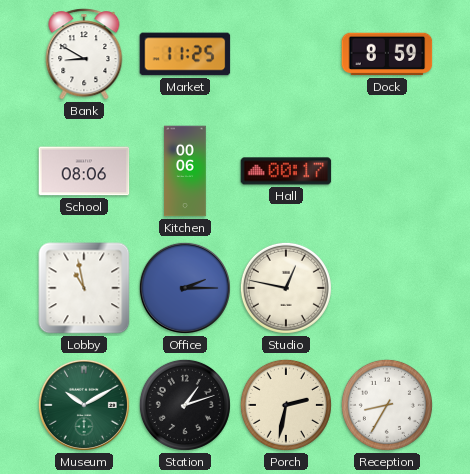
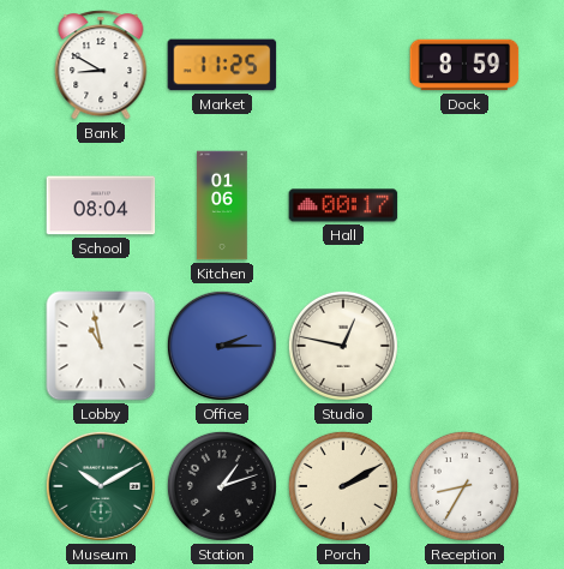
School: 08:06 -> 08:04 (101, 205)
Kitchen: 00:06 -> 01:06 (222, 205)
Porch: 2:32 -> 2:10 (343, 486)
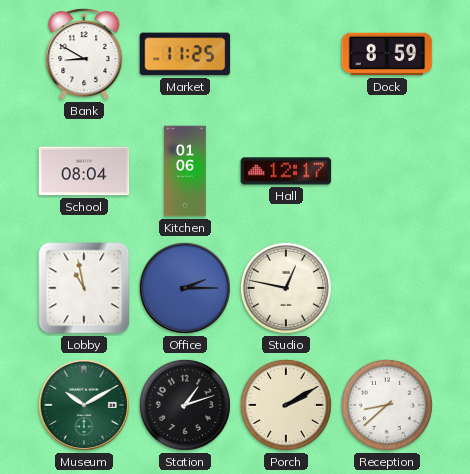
Hall: 00:17 -> 12:17 (286, 171)
Reception: 8:35 -> 8:38 (387, 405)
